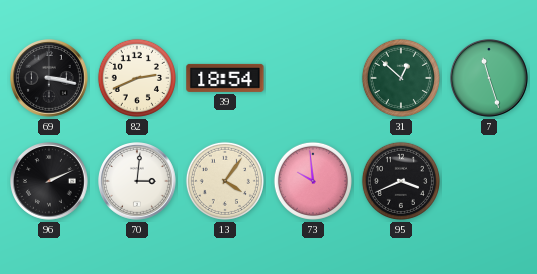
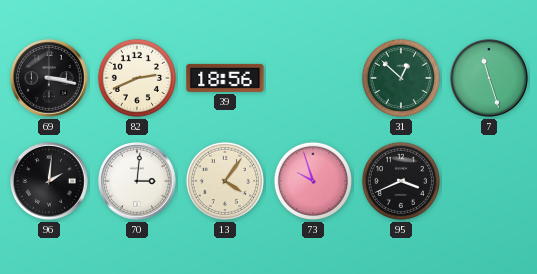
39: 18:54 -> 18:56 (225, 78)
96: 2:11 -> 2:01 (50, 182)
73: 9:59 -> 9:57 (313, 181)
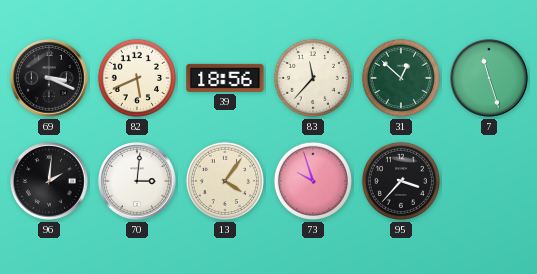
69: 3:17 -> 3:19 (50, 79)
82: 2:41 -> 5:41 (137, 78)
83: none -> 11:37 (313, 78)
95: 3:41 -> 3:37 (401, 181)
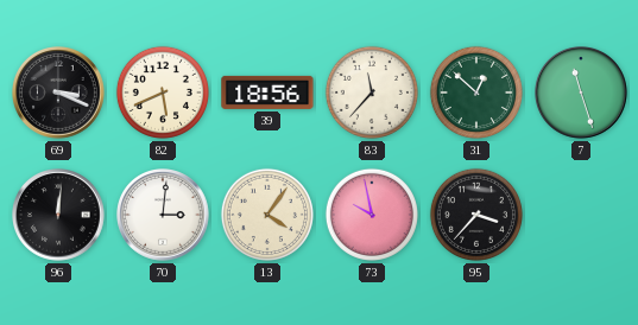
96: 2:01 -> 12:01 (59, 216)
73: 9:57 -> 9:58 (372, 215)
